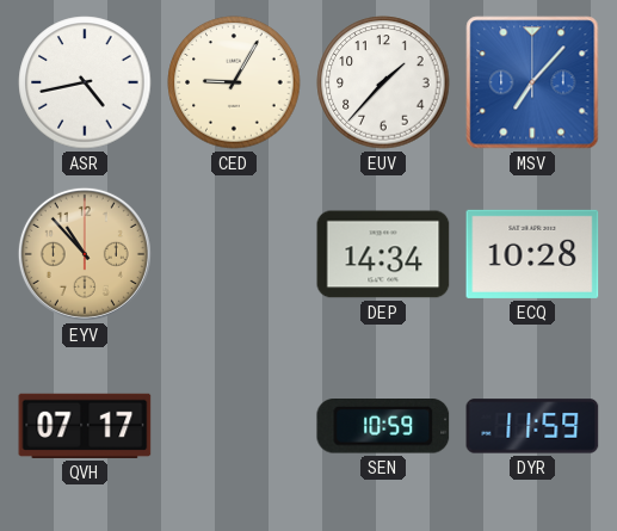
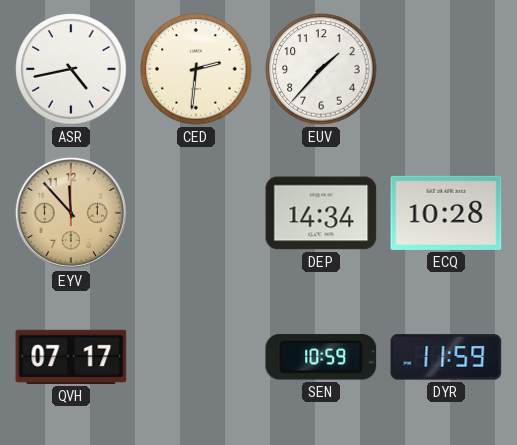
CED: 9:05 -> 2:31 (196, 69)
MSV: 7:07 -> none (532, 82)
EYV: 10:53 -> 11:53 (71, 213)
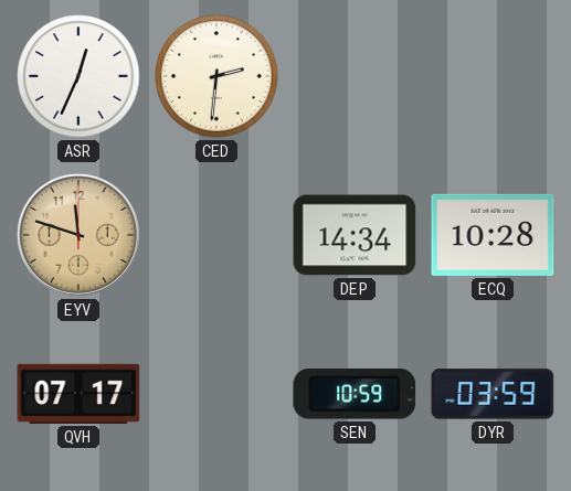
ASR: 4:43 -> 12:34 (78, 76)
EUV: 1:37 -> none (321, 69)
EYV: 11:53 -> 11:48 (78, 235)
DYR: 11:59 -> 03:59 (493, 394)
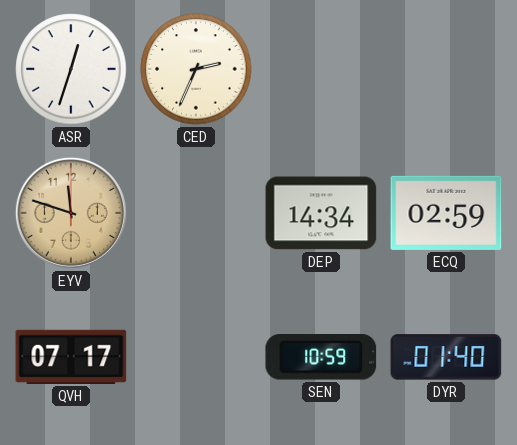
ASR: 12:34 -> 12:33 (71, 69)
CED: 2:31 -> 2:34 (196, 69)
ECQ: 10:28 -> 02:59 (446, 213)
DYR: 03:59 -> 01:40 (446, 357)
